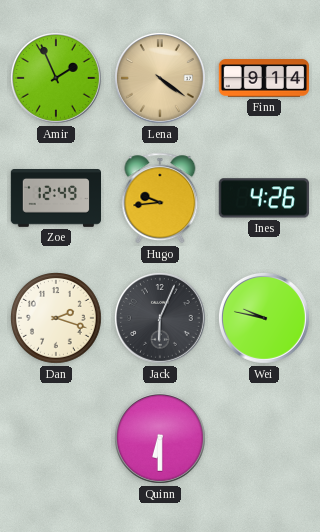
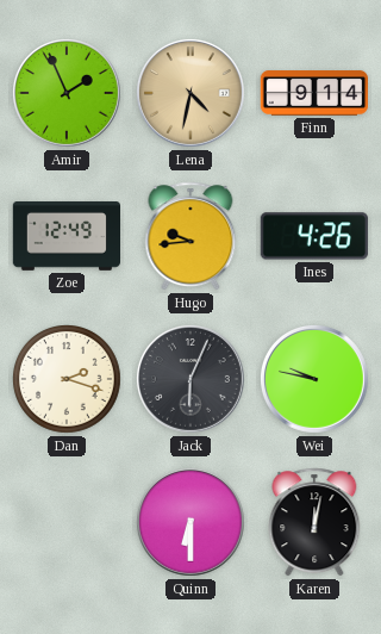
Lena: 4:21 -> 4:32 (190, 93)
Karen: none -> 12:02 (314, 522)
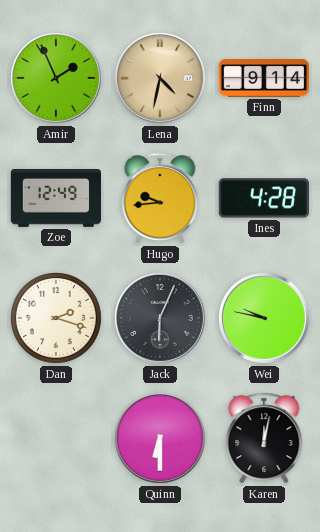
Ines: 4:26 -> 4:28 (264, 198)
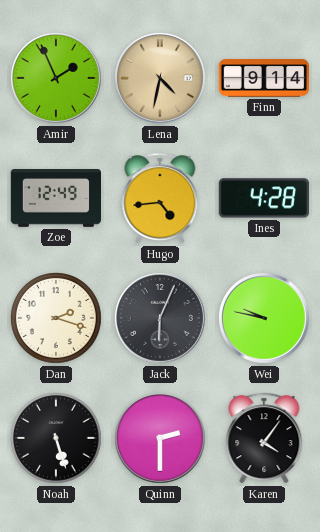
Hugo: 9:44 -> 4:44 (160, 198)
Noah: none -> 5:27 (57, 439)
Quinn: 6:30 -> 2:30 (160, 438)
Karen: 12:02 -> 4:06 (264, 438)
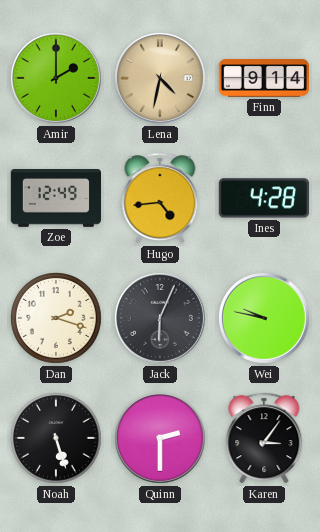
Amir: 1:56 -> 2:00 (56, 78)
Karen: 4:06 -> 3:06 (264, 438)
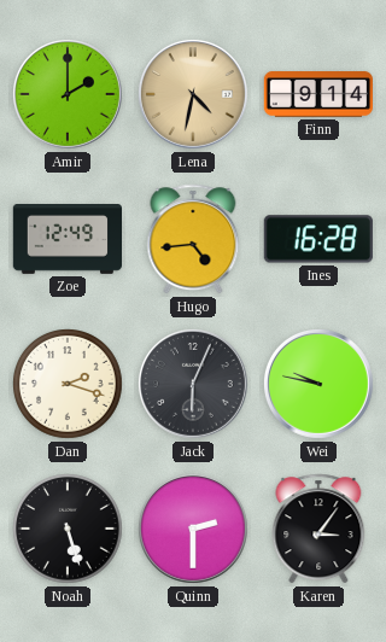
Ines: 4:28 -> 16:28 (318, 239)
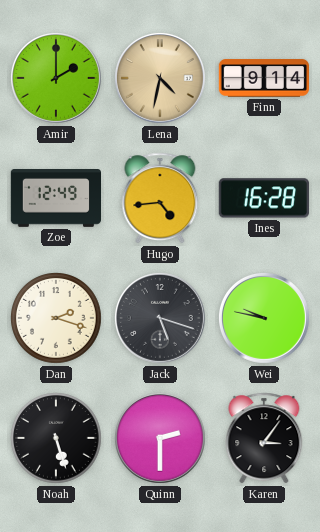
Jack: 6:04 -> 5:18 (160, 318)
